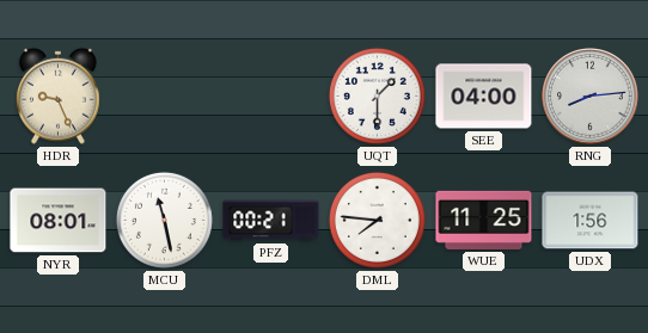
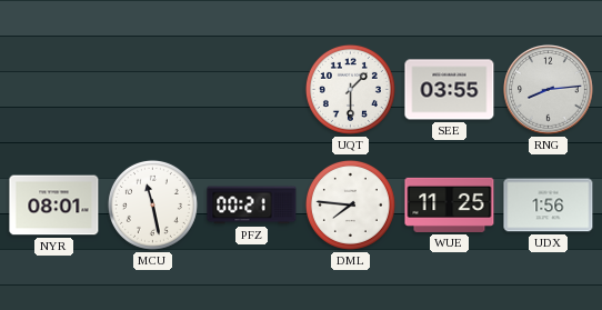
HDR: 9:26 -> none (57, 95)
SEE: 04:00 -> 03:55 (450, 90)
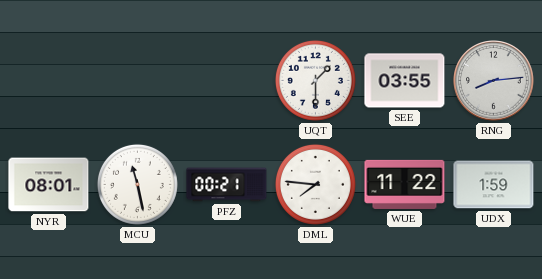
WUE: 11:25 -> 11:22 (405, 184)
UDX: 1:56 -> 1:59 (494, 185)
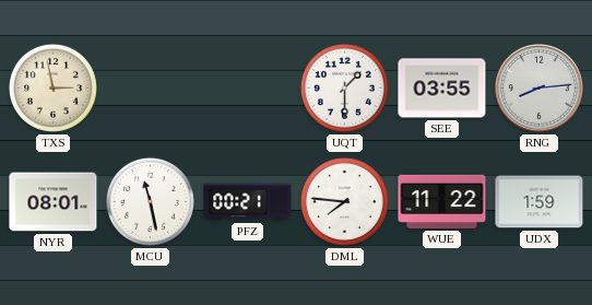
TXS: none -> 2:58 (52, 87)
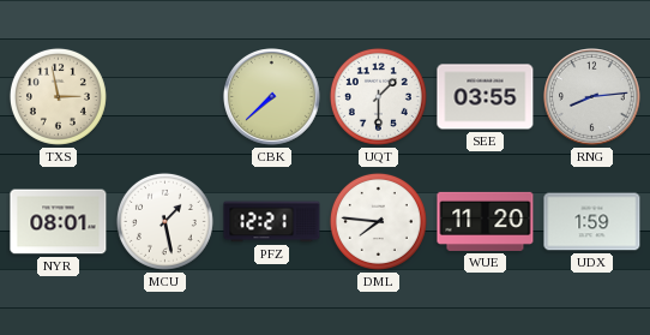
CBK: none -> 7:38 (272, 97)
MCU: 11:28 -> 1:28 (164, 221)
PFZ: 00:21 -> 12:21 (272, 222)
WUE: 11:22 -> 11:20 (486, 221)
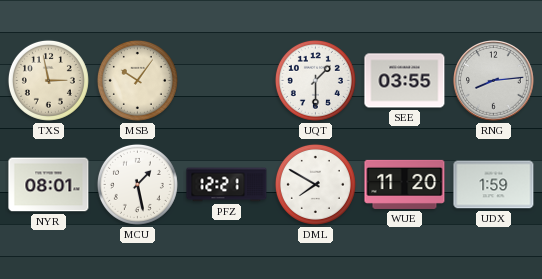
MSB: none -> 10:06 (137, 80)
CBK: 7:38 -> none (272, 97)
DML: 7:46 -> 7:50 (315, 184)
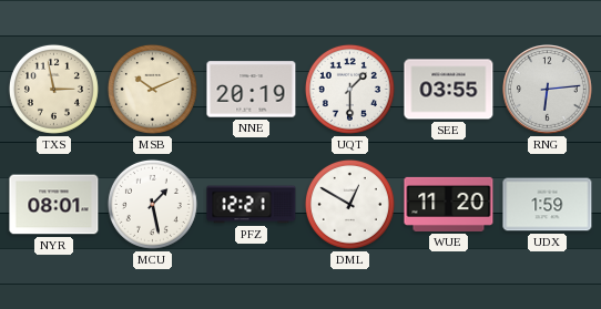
MSB: 10:06 -> 10:11 (152, 89)
NNE: none -> 20:19 (252, 90)
RNG: 8:14 -> 6:14 (548, 90)
DML: 7:50 -> 12:50 (349, 204)
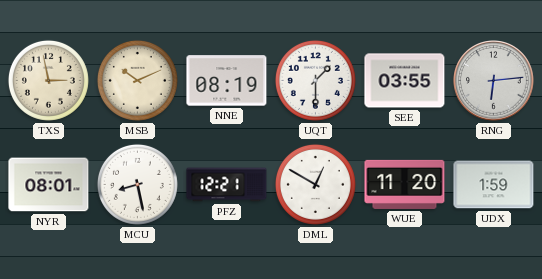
NNE: 20:19 -> 08:19 (227, 81)
MCU: 1:28 -> 8:28 (137, 184)
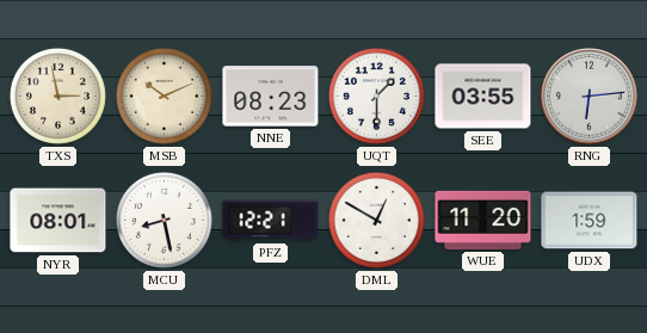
NNE: 08:19 -> 08:23 (271, 97)
